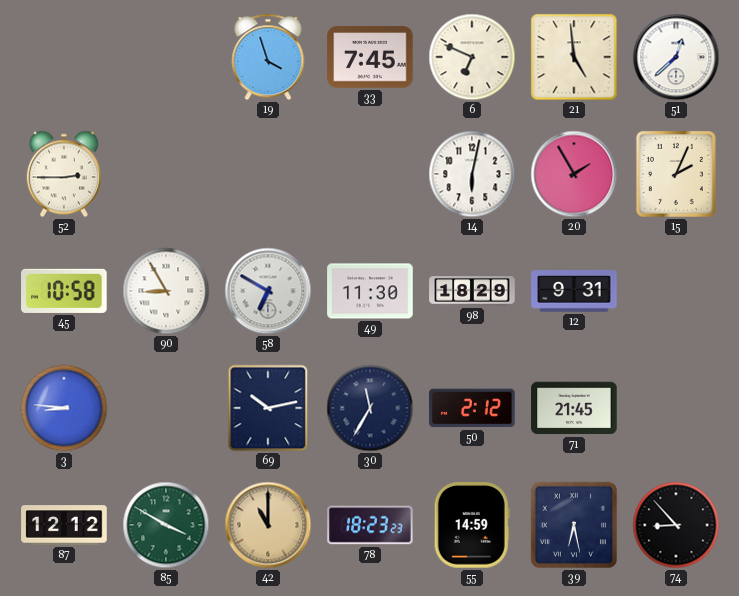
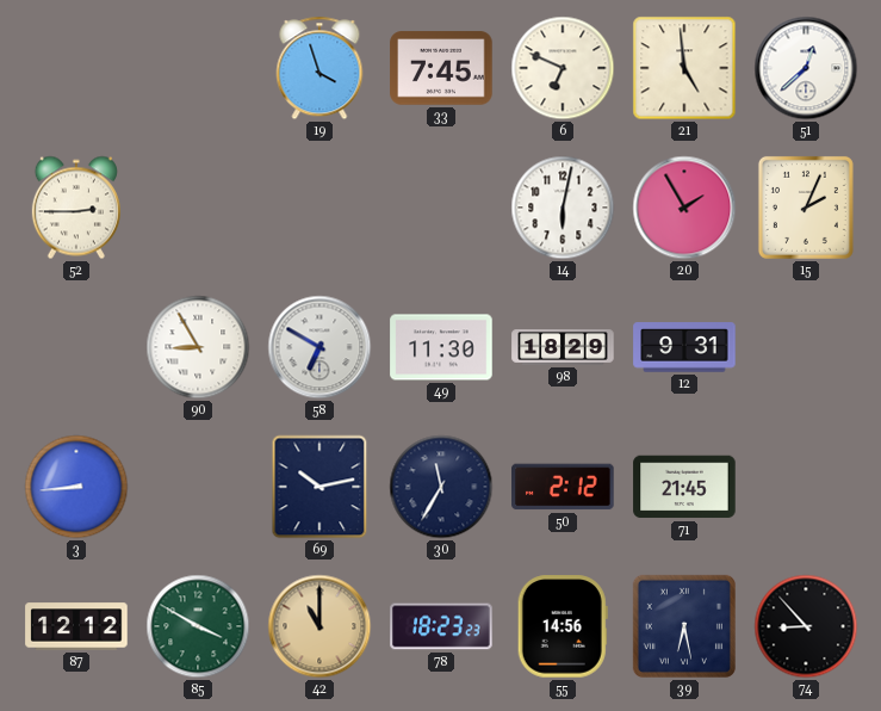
45: 10:58 -> none (64, 291)
3: 8:46 -> 8:44 (76, 487)
55: 14:59 -> 14:56 (563, 626)
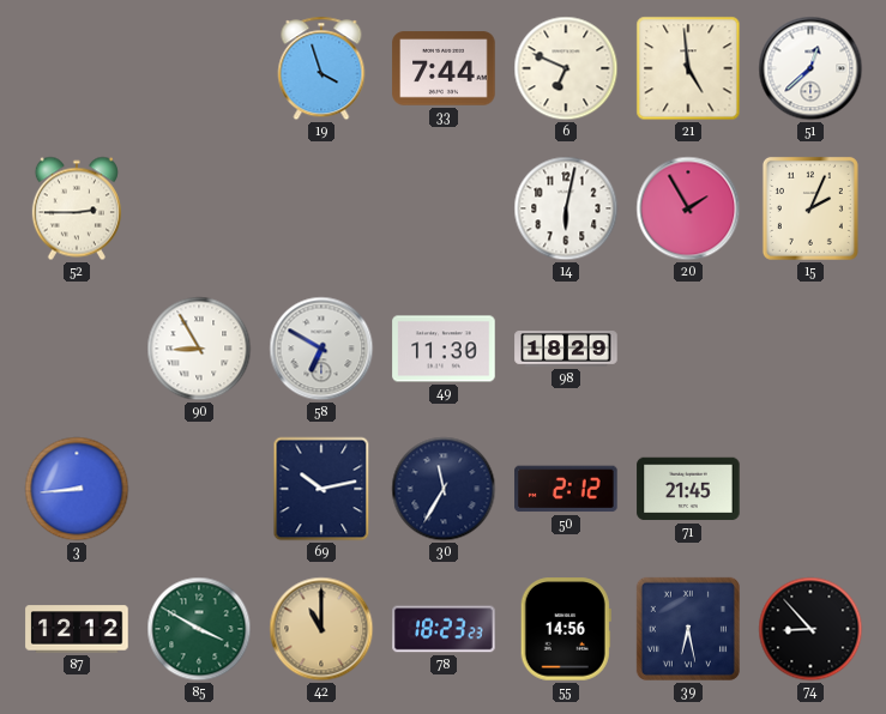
33: 7:45 -> 7:44 (444, 68)
12: 9:31 -> none (684, 347)
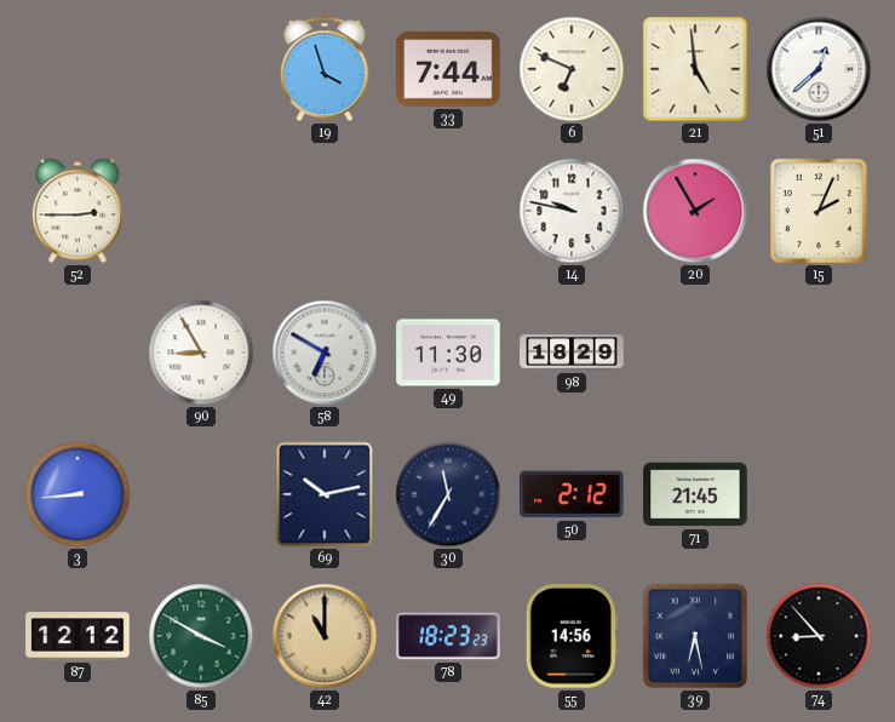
14: 6:02 -> 9:47 (572, 211)
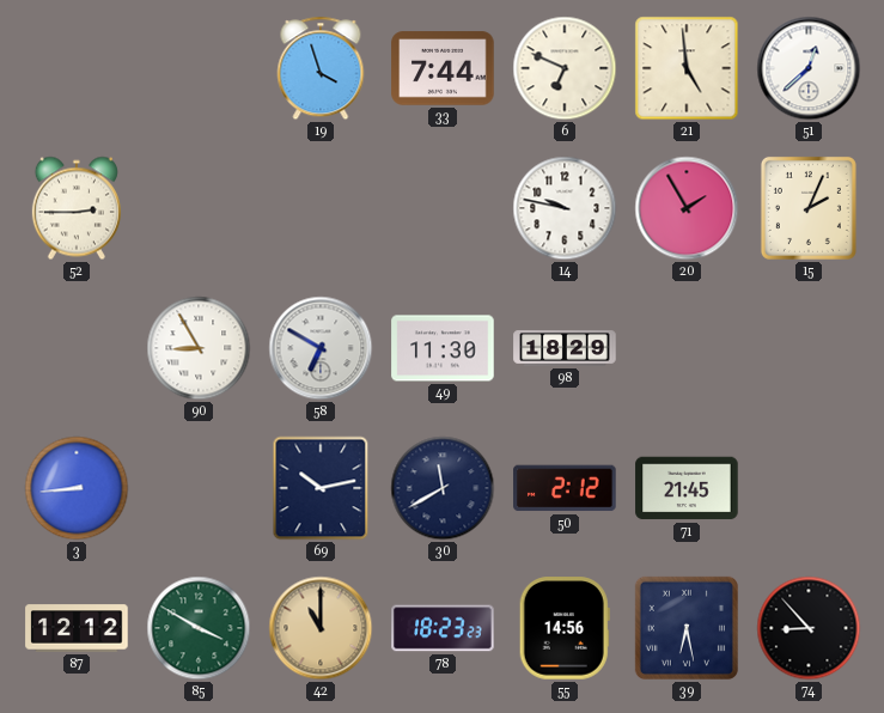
30: 11:35 -> 11:40 (443, 488)
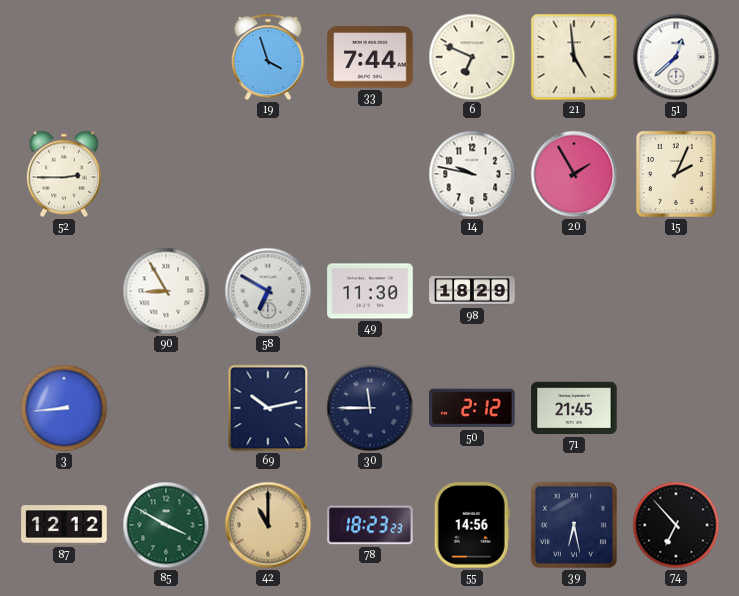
30: 11:40 -> 11:45 (370, 408)
74: 8:53 -> 6:53 (676, 525)
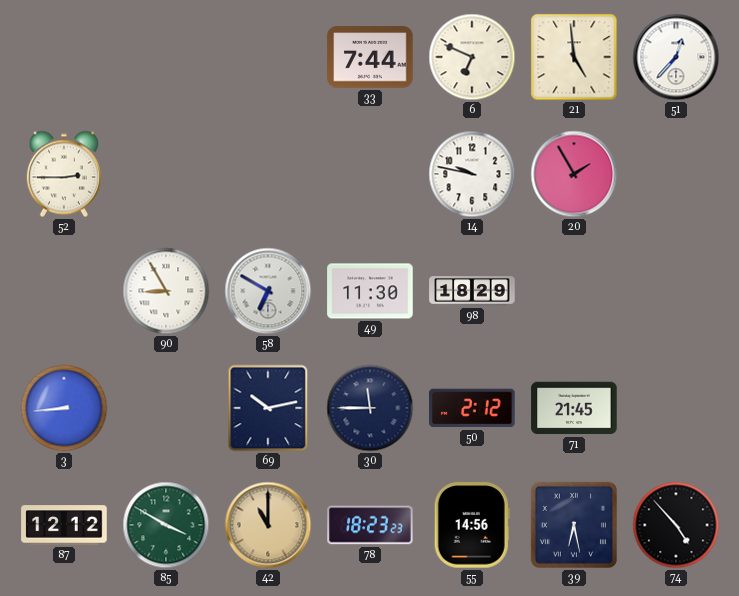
19: 3:57 -> none (268, 57)
51: 12:38 -> 12:37 (676, 57)
15: 2:04 -> none (676, 174)
74: 6:53 -> 4:53 (676, 525)
